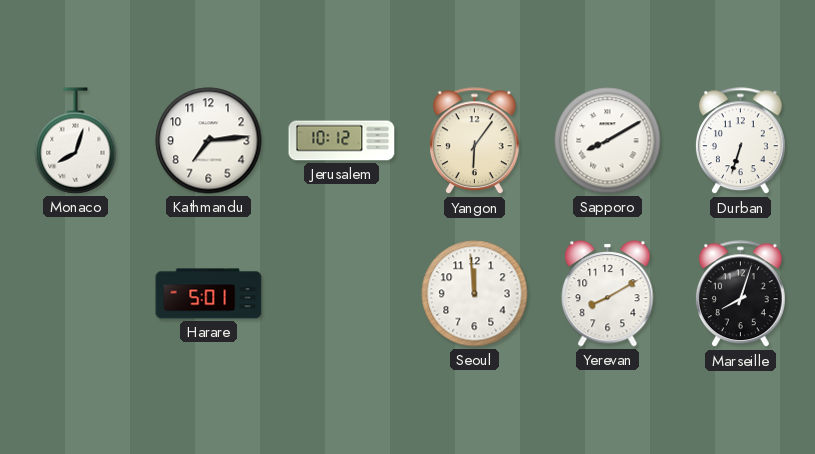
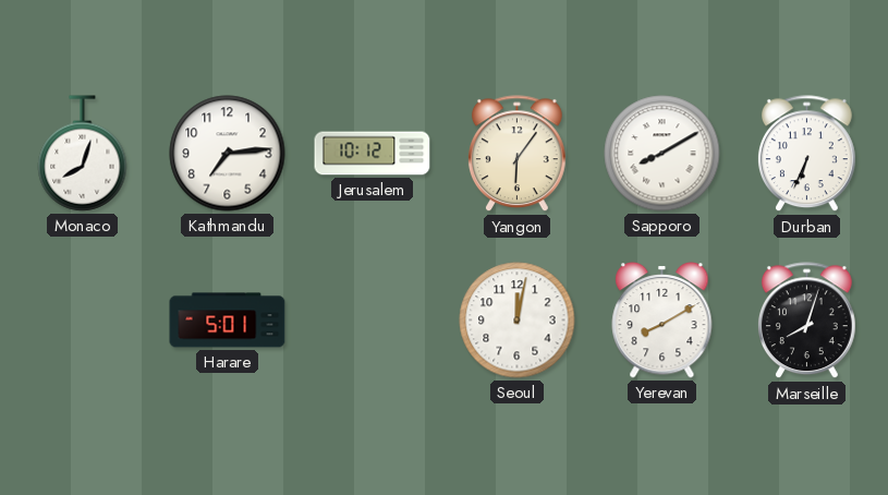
Durban: 6:33 -> 6:34 (806, 154)
Seoul: 11:59 -> 12:02 (518, 321)
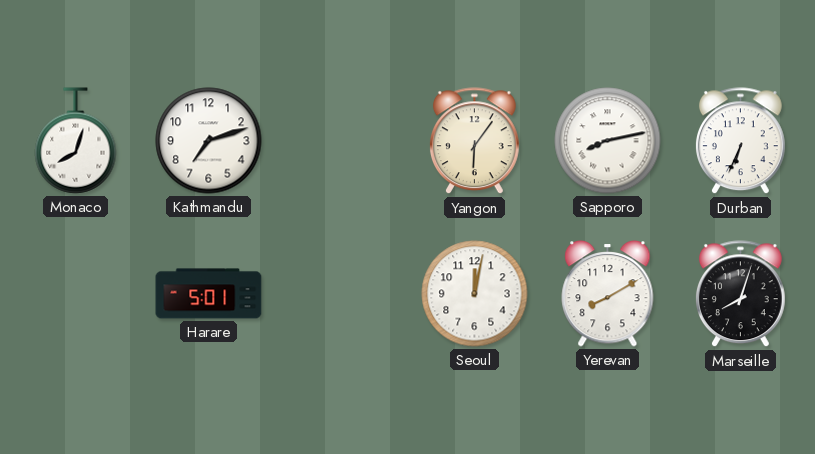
Kathmandu: 7:14 -> 7:12 (209, 141)
Jerusalem: 10:12 -> none (373, 154)
Sapporo: 8:10 -> 8:13 (608, 141)
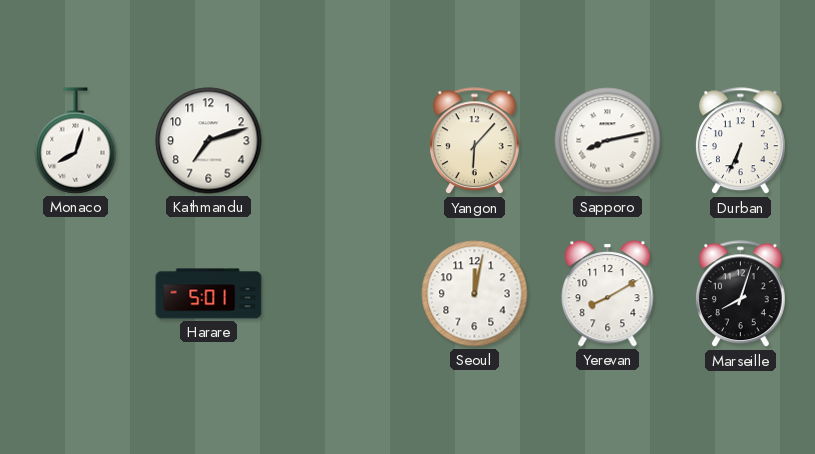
Yangon: 6:06 -> 6:07 (474, 141)
